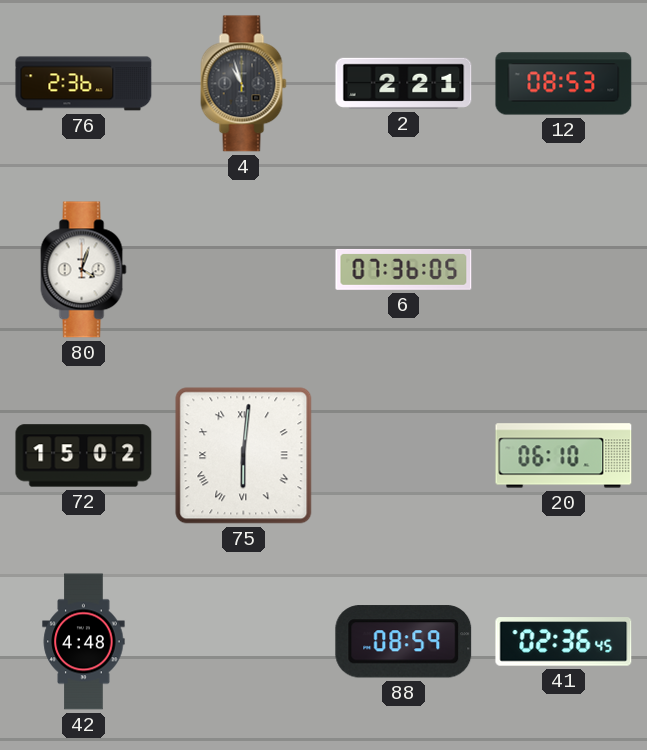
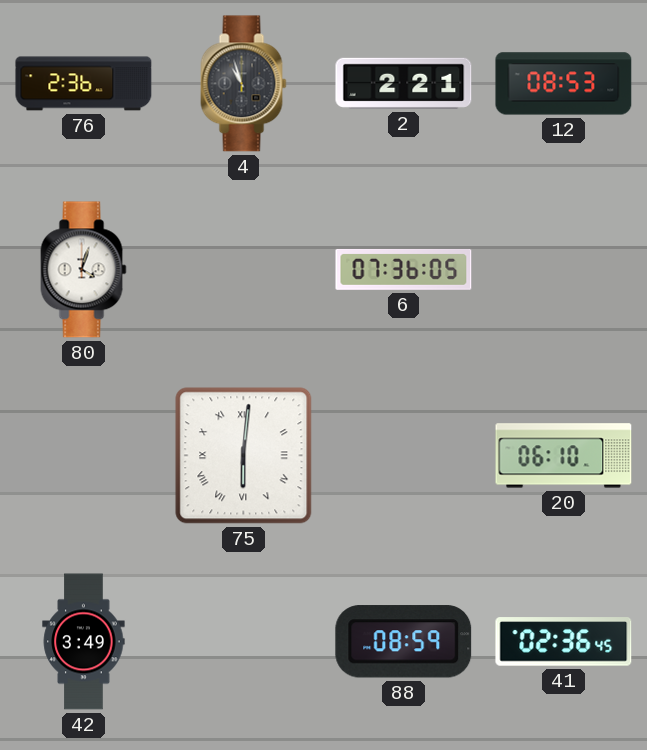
72: 15:02 -> none (84, 456)
42: 4:48 -> 3:49 (84, 642)
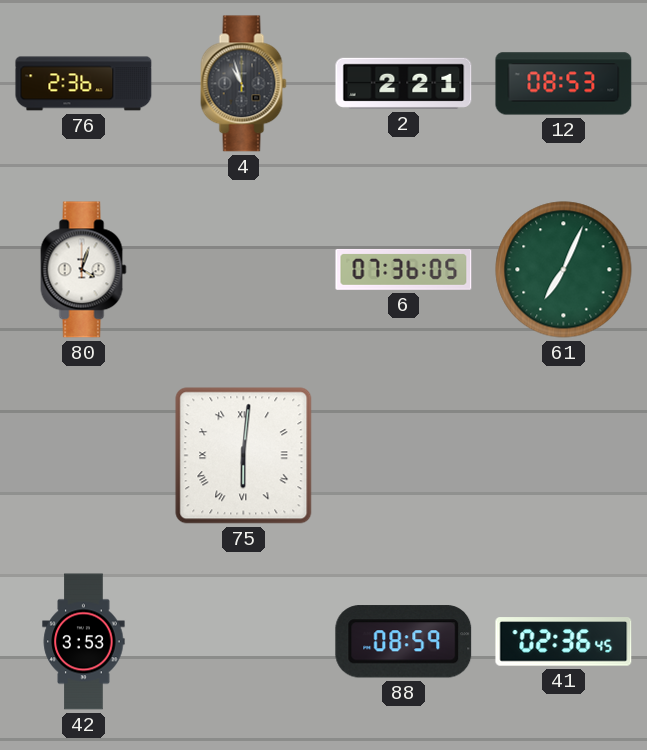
61: none -> 7:04 (564, 270)
20: 06:10 -> none (564, 456)
42: 3:49 -> 3:53 (84, 642)
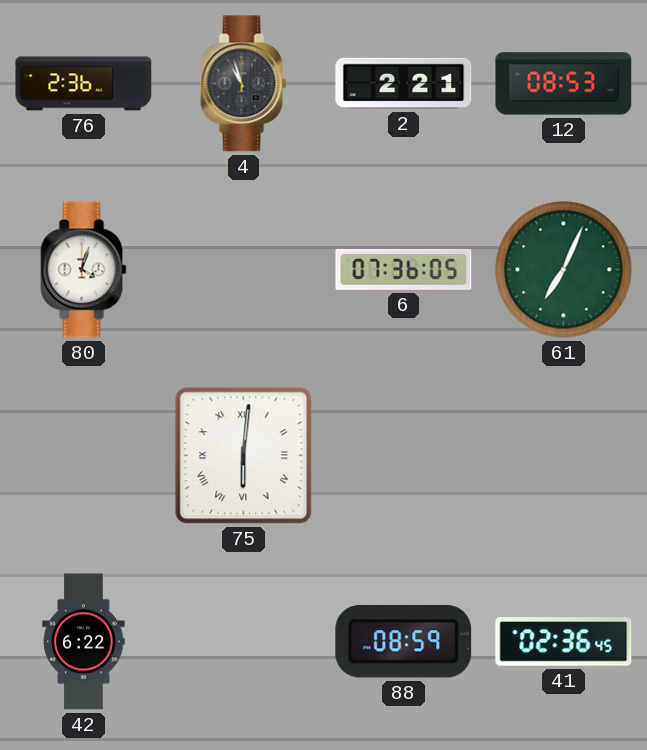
42: 3:53 -> 6:22 (84, 642)
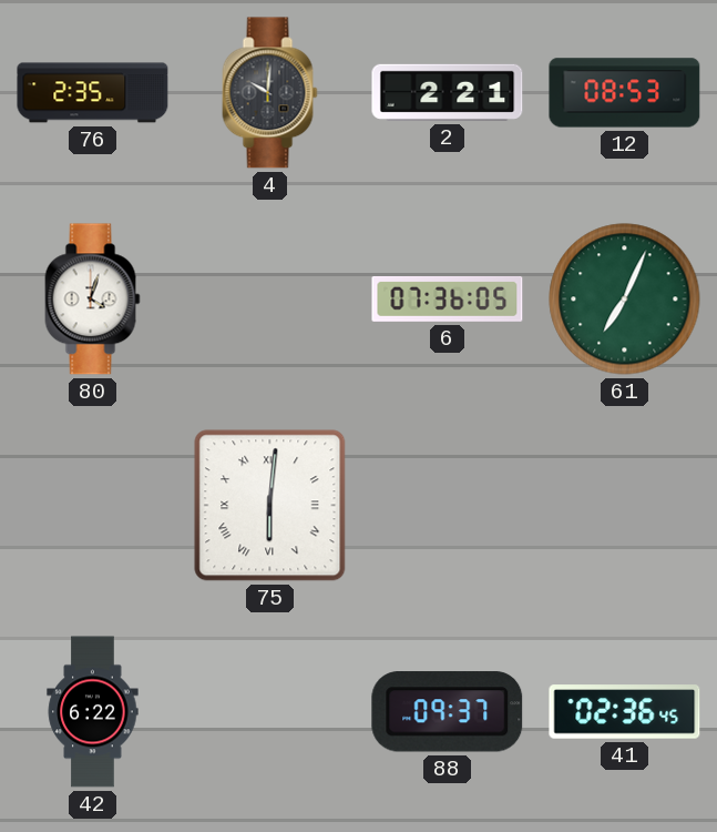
76: 2:36 -> 2:35 (93, 93)
4: 10:57 -> 10:01 (270, 93)
88: 08:59 -> 09:37 (448, 712)
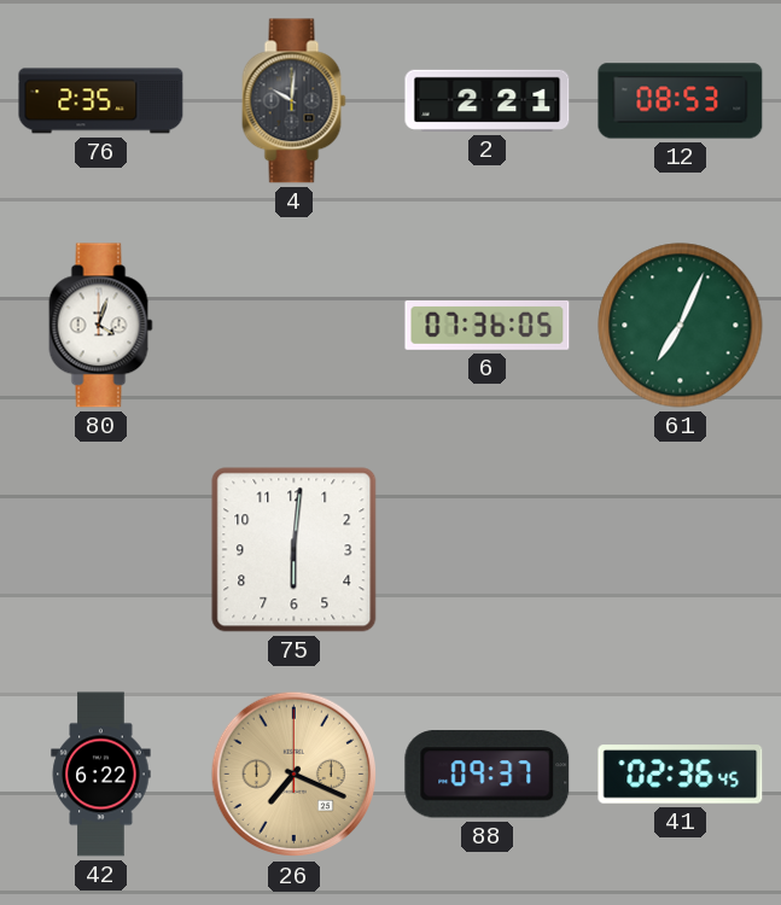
75 numerals: Roman -> Arabic (295, 550)
26: none -> 7:19 (295, 775)
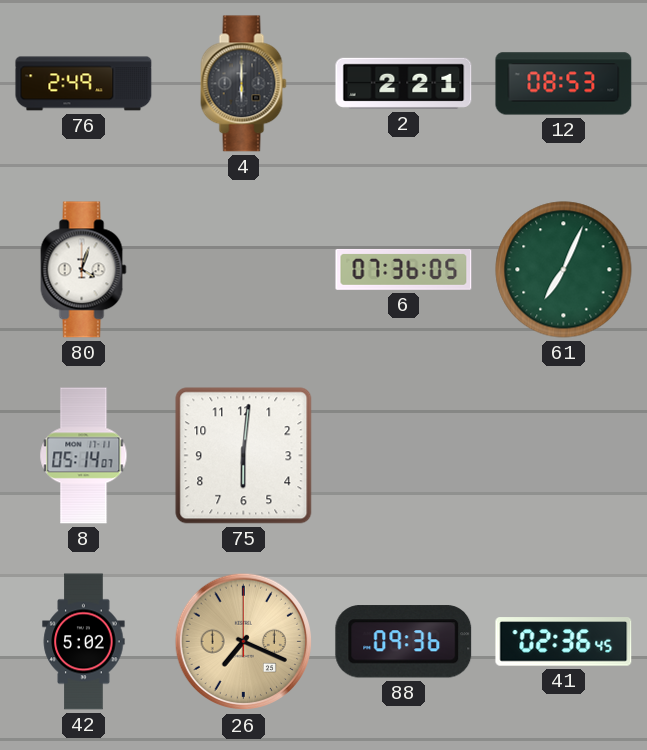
76: 2:35 -> 2:49 (84, 84)
4: 10:01 -> 6:00 (244, 84)
8: none -> 05:14 (84, 456)
42: 6:22 -> 5:02 (84, 642)
88: 09:37 -> 09:36 (404, 642)
